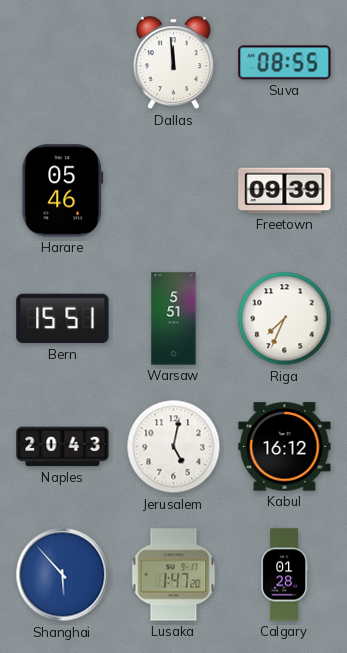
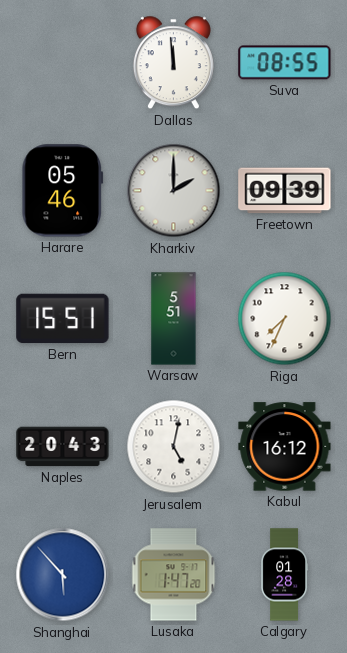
Kharkiv: none -> 2:00 (174, 191)
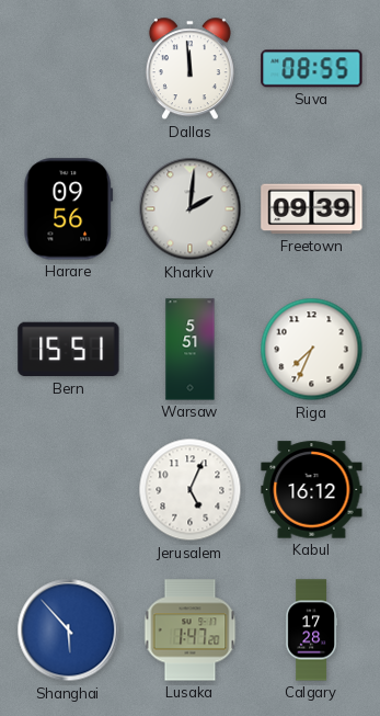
Harare: 05:46 -> 09:56 (69, 209)
Kharkiv: 2:00 -> 2:01 (191, 209)
Naples: 20:43 -> none (63, 447)
Jerusalem: 5:02 -> 5:04 (191, 490)
Calgary: 01:28 -> 17:28 (312, 630)
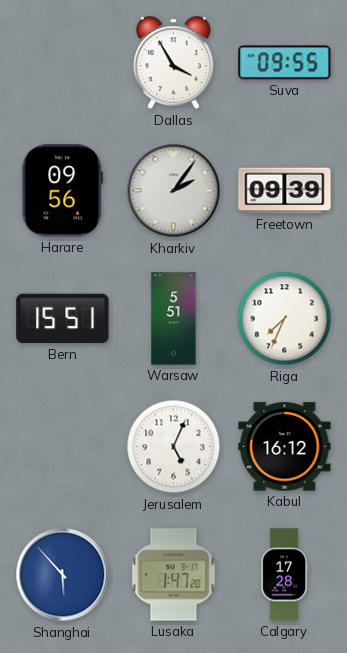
Dallas: 11:59 -> 3:55 (173, 63)
Suva: 08:55 -> 09:55 (285, 63)
Kharkiv: 2:01 -> 2:06 (174, 191)
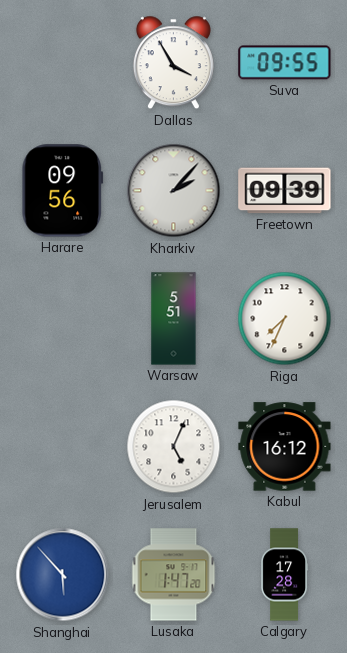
Kharkiv: 2:06 -> 2:07 (174, 191)
Bern: 15:51 -> none (63, 319)
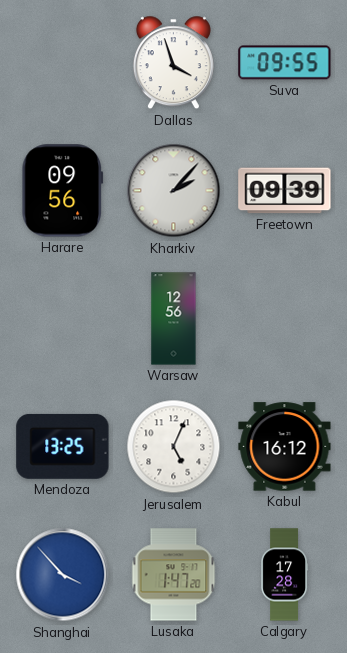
Dallas: 3:55 -> 3:57 (173, 63)
Warsaw: 5:51 -> 12:56 (174, 319)
Riga: 7:34 -> none (285, 319)
Mendoza: none -> 13:25 (63, 446)
Shanghai: 5:53 -> 3:53 (63, 575)
